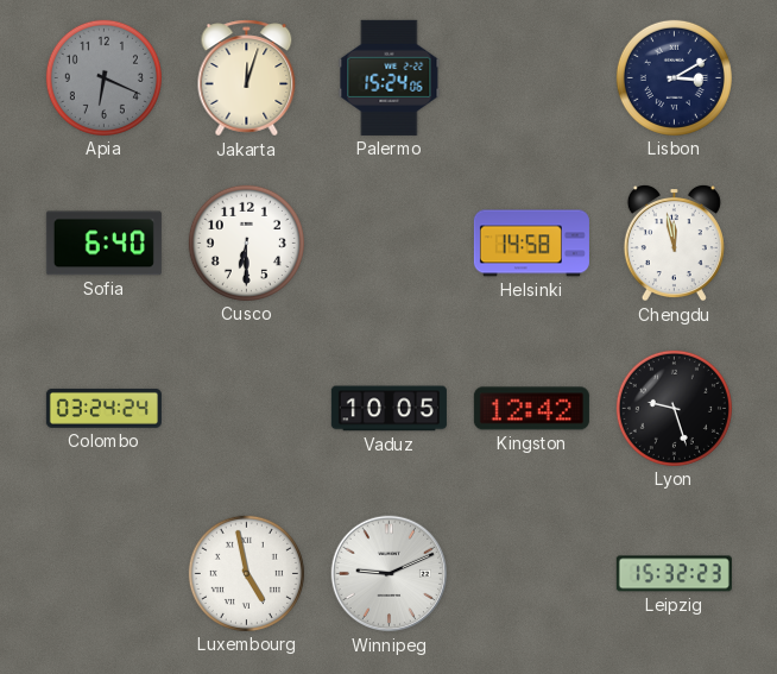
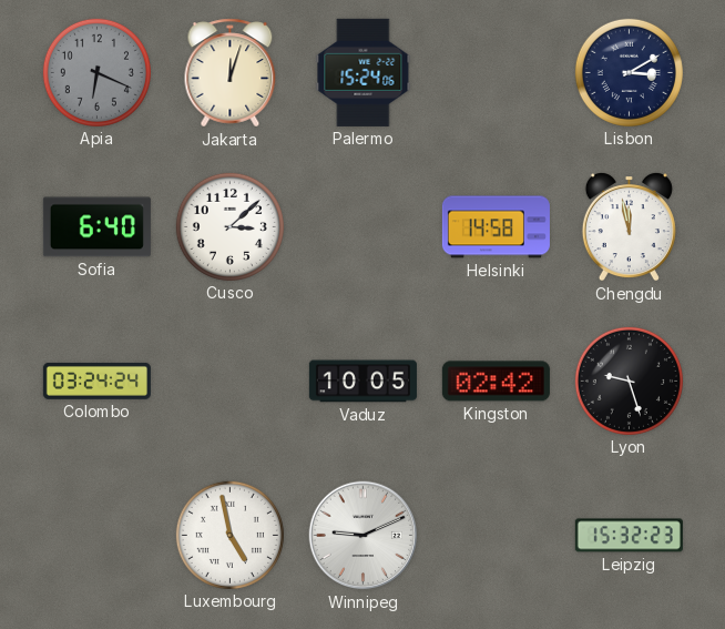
Cusco: 6:30 -> 3:08 (229, 226)
Kingston: 12:42 -> 02:42 (496, 382)
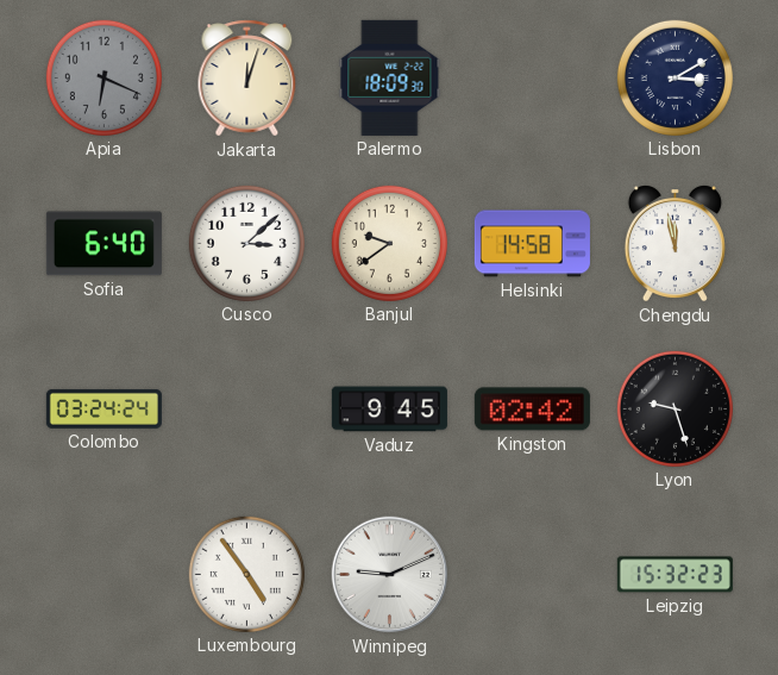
Palermo: 15:24 -> 18:09 (390, 77)
Banjul: none -> 9:39 (389, 243)
Vaduz: 10:05 -> 9:45 (389, 410)
Luxembourg: 4:58 -> 4:54 (246, 574)
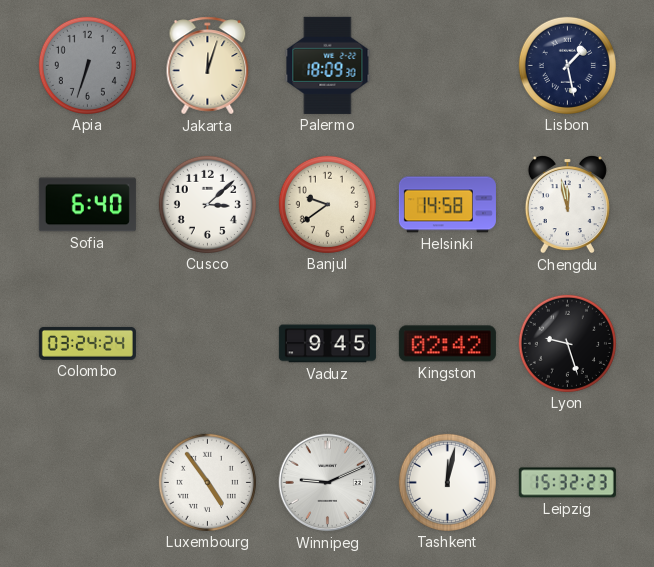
Apia: 6:19 -> 6:33 (87, 65)
Lisbon: 3:10 -> 1:28 (567, 65)
Tashkent: none -> 12:02 (447, 482)
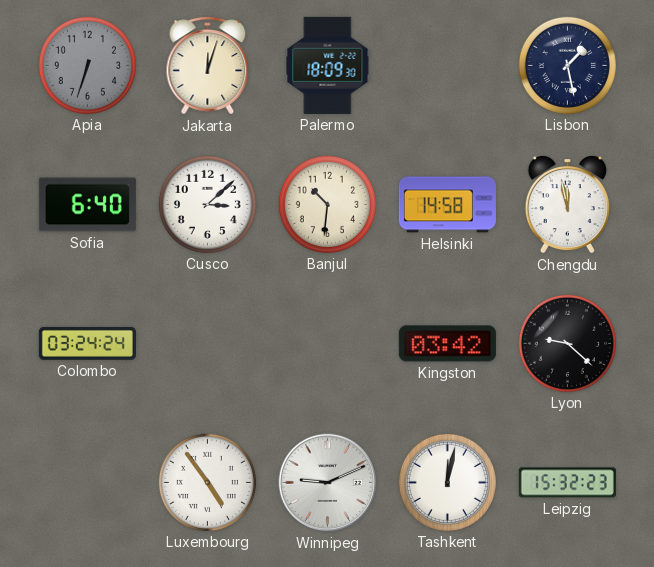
Banjul: 9:39 -> 10:31 (327, 204)
Vaduz: 9:45 -> none (327, 344)
Kingston: 02:42 -> 03:42 (447, 344)
Lyon: 9:27 -> 9:22 (567, 343)
